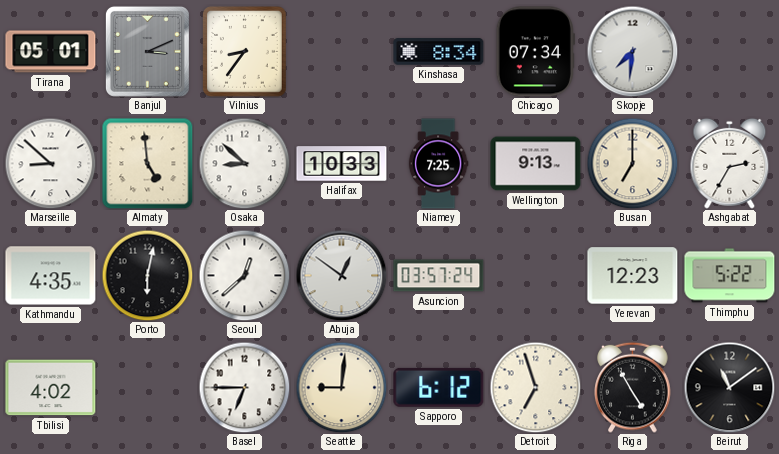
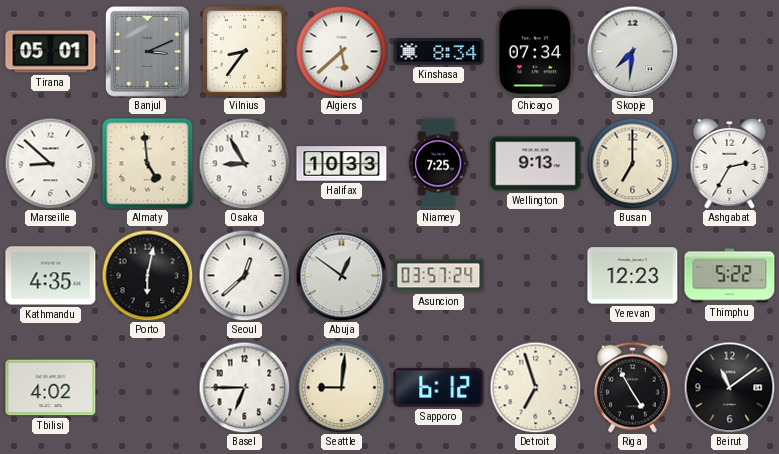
Algiers: none -> 5:38 (341, 51)
Osaka: 8:52 -> 8:55 (244, 163)
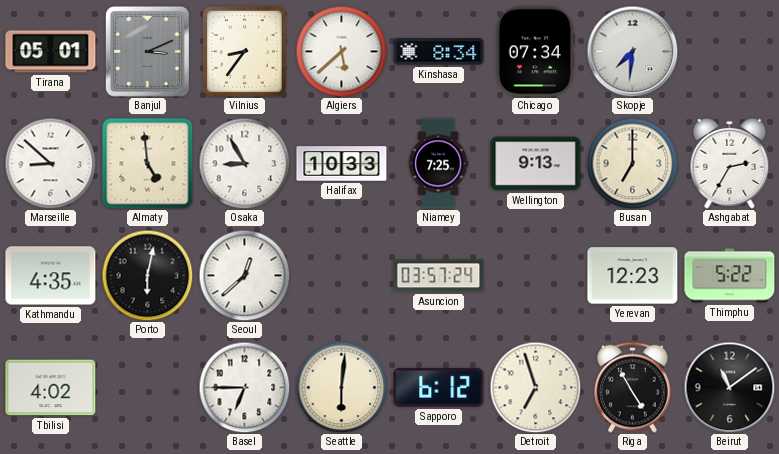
Abuja: 12:51 -> none (341, 275)
Seattle: 9:01 -> 6:01 (341, 387)
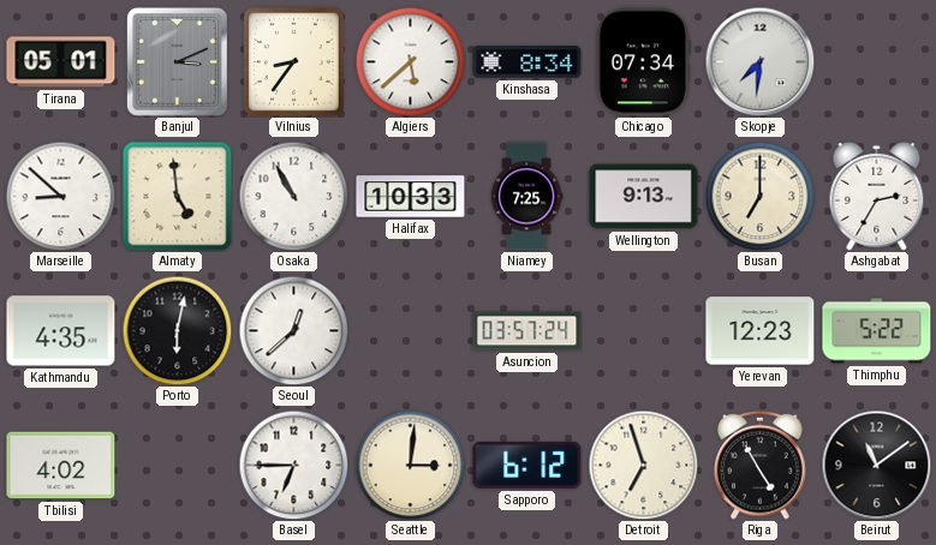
Osaka: 8:55 -> 10:55 (293, 196)
Seattle: 6:01 -> 3:01 (410, 465)
